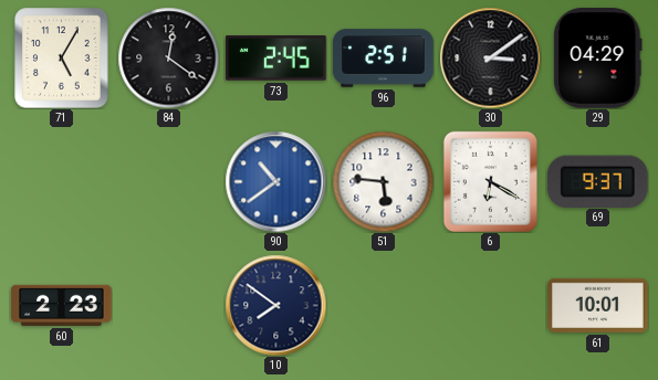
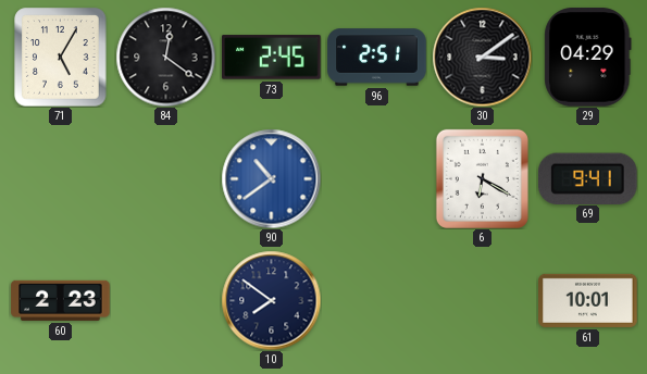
51: 5:46 -> none (383, 181)
69: 9:37 -> 9:41 (587, 178)
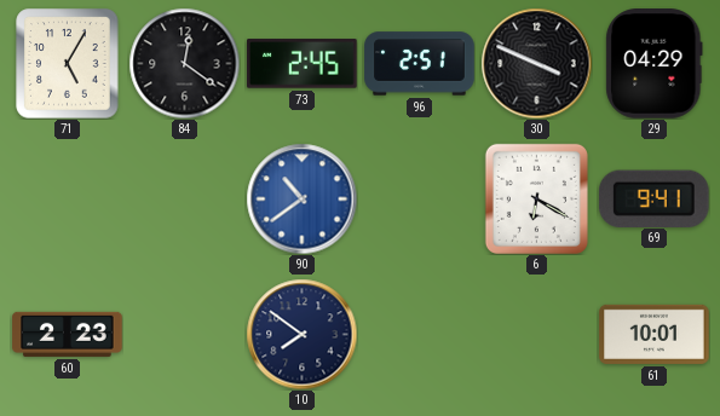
30: 3:09 -> 3:49 (536, 63)
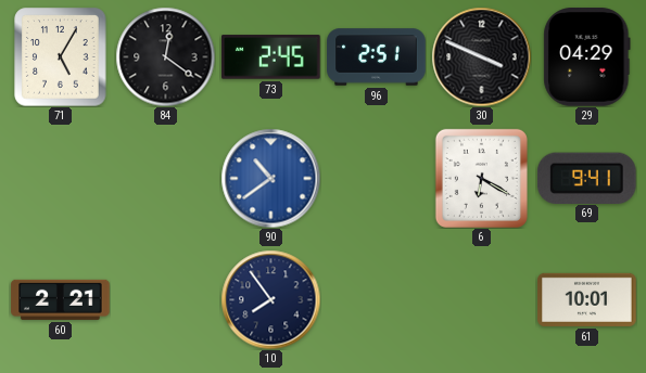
60: 2:23 -> 2:21 (61, 299)
10: 7:51 -> 7:54 (270, 299)
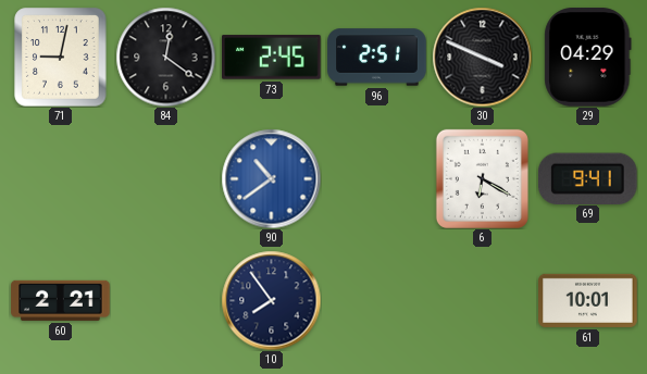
71: 5:05 -> 9:02 (61, 57)
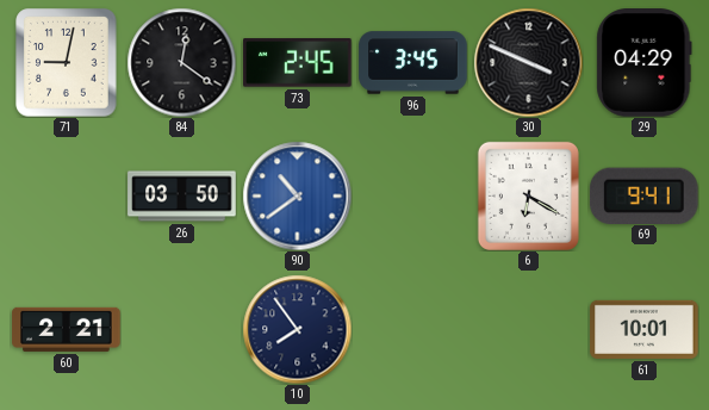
96: 2:51 -> 3:45 (413, 63)
26: none -> 03:50 (182, 197)
